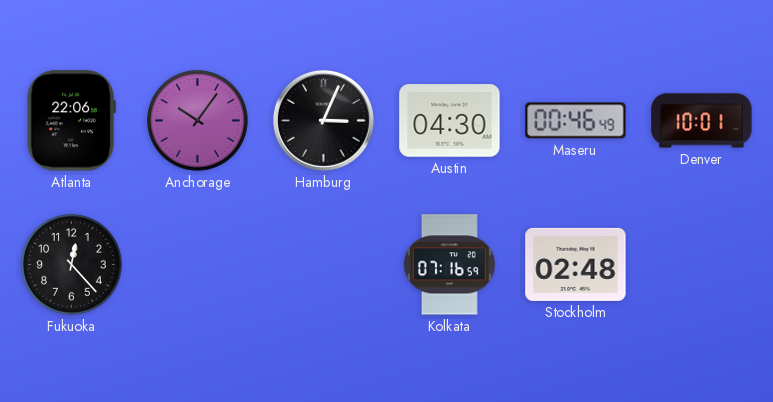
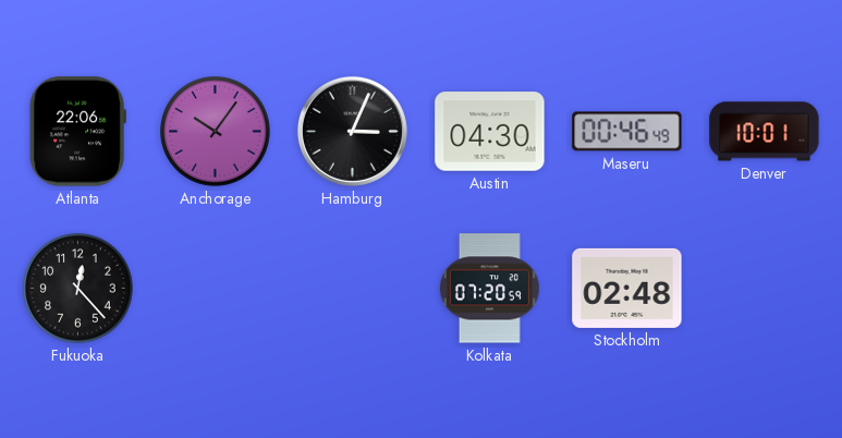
Kolkata: 07:16 -> 07:20 (489, 289)
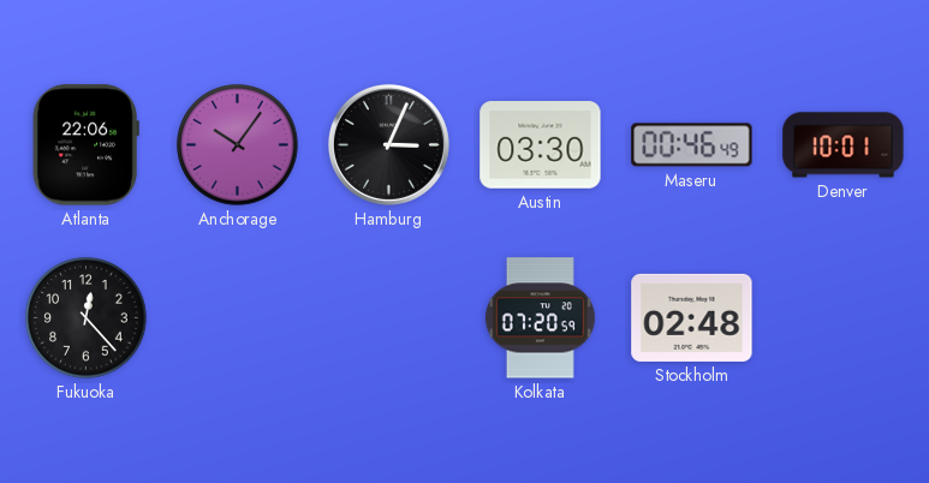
Austin: 04:30 -> 03:30 (541, 145)
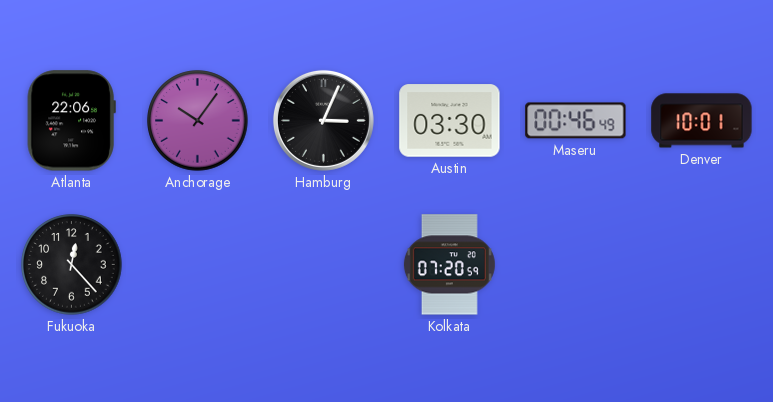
Stockholm: 02:48 -> none (692, 317)
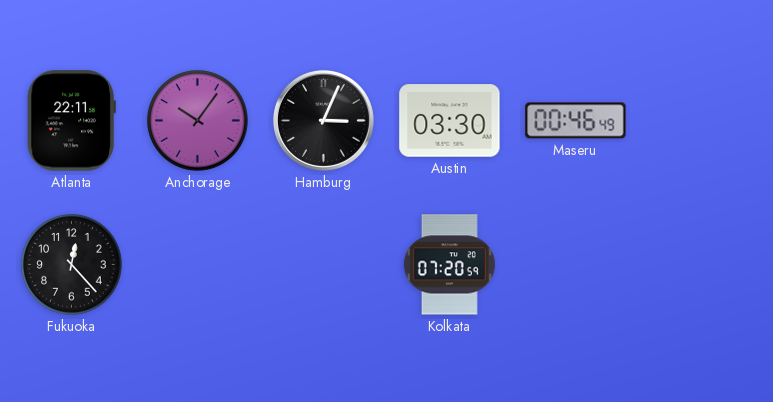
Atlanta: 22:06 -> 22:11 (71, 121)
Denver: 10:01 -> none (702, 121)
